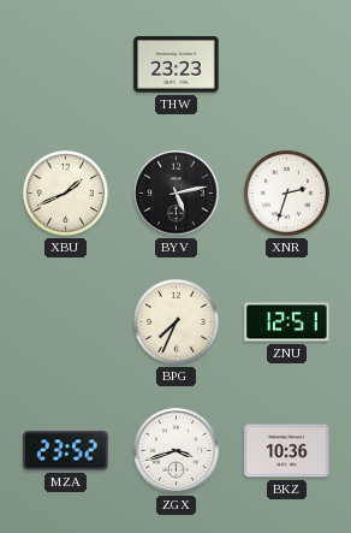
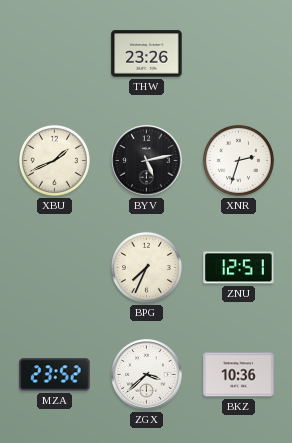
THW: 23:23 -> 23:26 (147, 54)
ZGX: 3:42 -> 3:38 (147, 375)
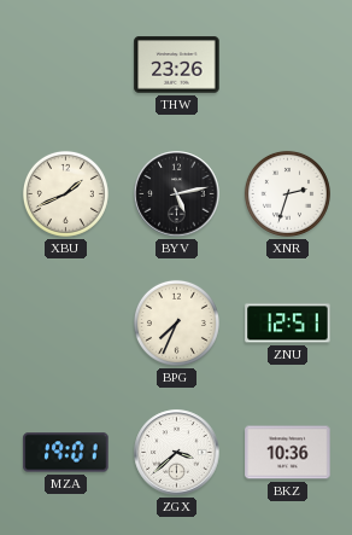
MZA: 23:52 -> 19:01 (66, 453)
